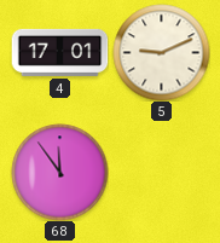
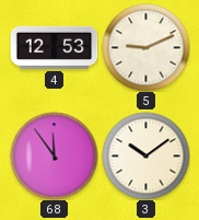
4: 17:01 -> 12:53 (54, 47)
3: none -> 10:09 (145, 155)
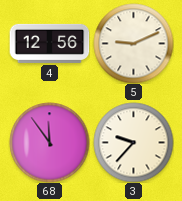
4: 12:53 -> 12:56 (49, 43)
3: 10:09 -> 9:37 (133, 142)
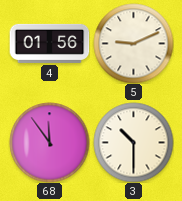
4: 12:56 -> 01:56 (49, 43)
3: 9:37 -> 10:30 (133, 142)
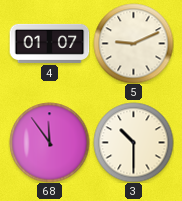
4: 01:56 -> 01:07 (49, 43)
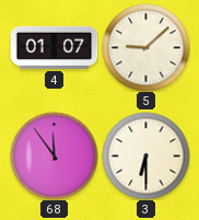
5: 9:11 -> 9:08 (145, 47)
3: 10:30 -> 6:30 (145, 155)
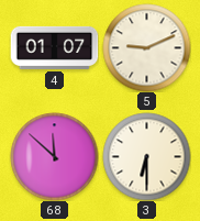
5: 9:08 -> 9:11 (146, 47)
68: 11:54 -> 11:52 (54, 156)
